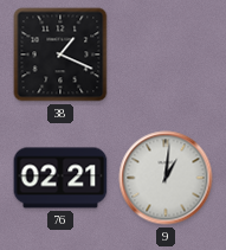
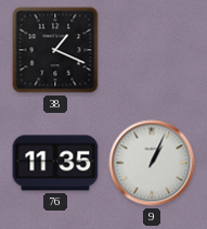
76: 02:21 -> 11:35 (55, 163)
9: 1:01 -> 1:04 (152, 163)
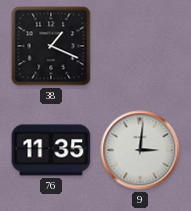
9: 1:04 -> 3:01 (140, 150)
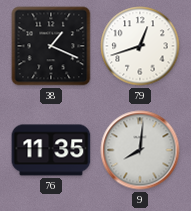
79: none -> 12:42 (140, 46)
9: 3:01 -> 8:01 (140, 150)
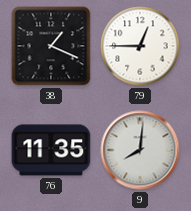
79: 12:42 -> 12:45 (140, 46)
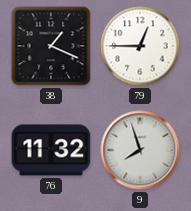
76: 11:35 -> 11:32 (51, 150)
9: 8:01 -> 7:57 (140, 150)
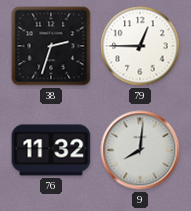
38: 1:19 -> 2:33 (51, 46)
9: 7:57 -> 8:01 (140, 150)
